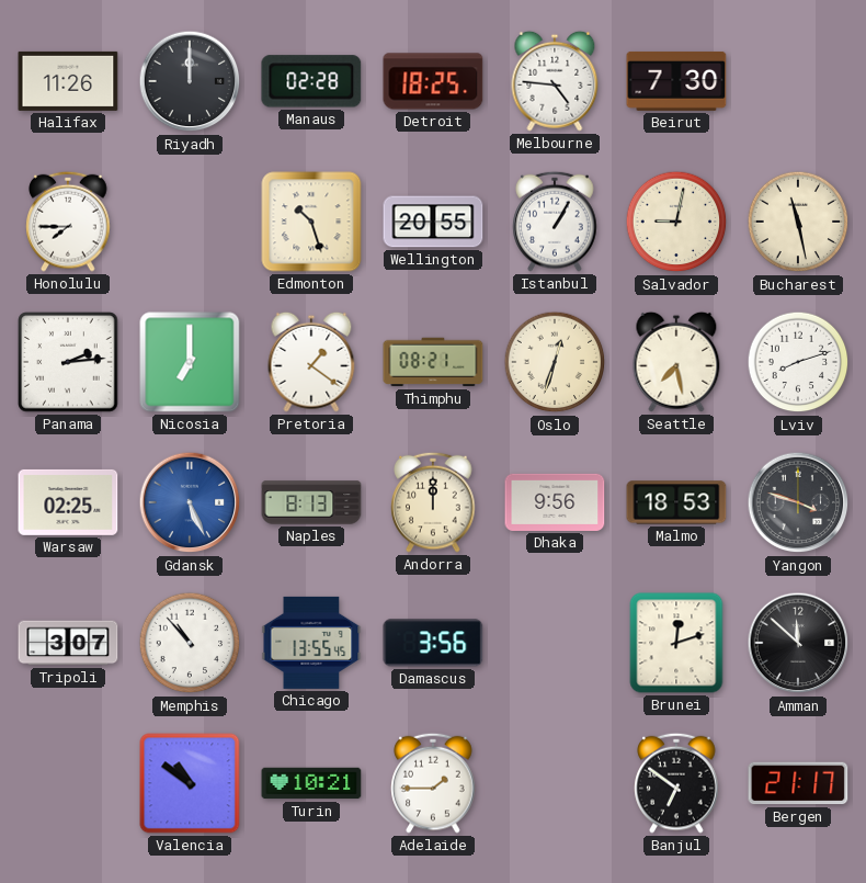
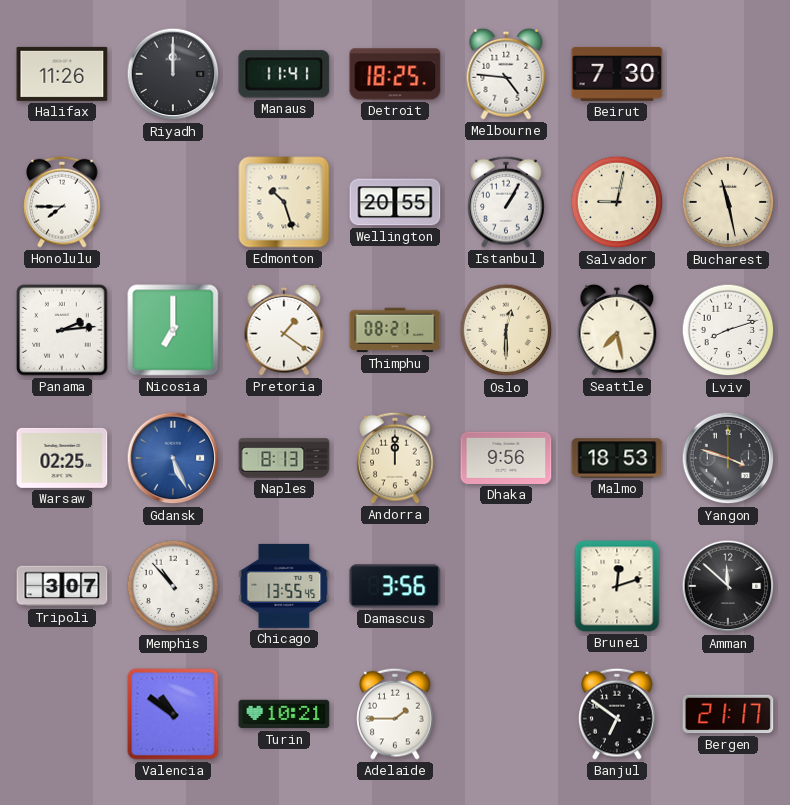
Manaus: 02:28 -> 11:41 (284, 74)
Oslo: 12:33 -> 12:30 (506, 330)
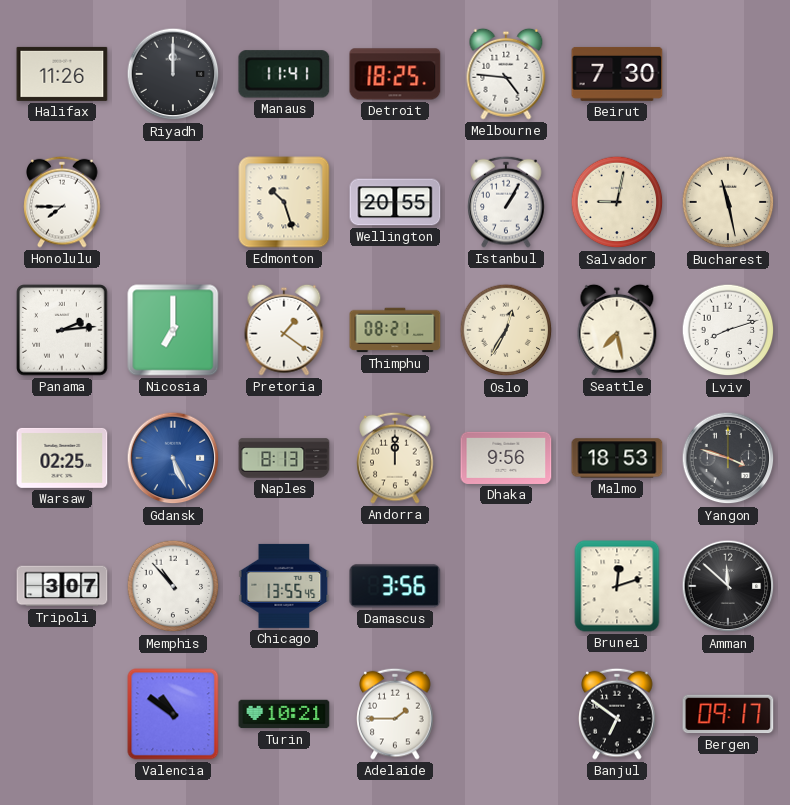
Oslo: 12:30 -> 12:35 (506, 330)
Bergen: 21:17 -> 09:17 (728, 714)
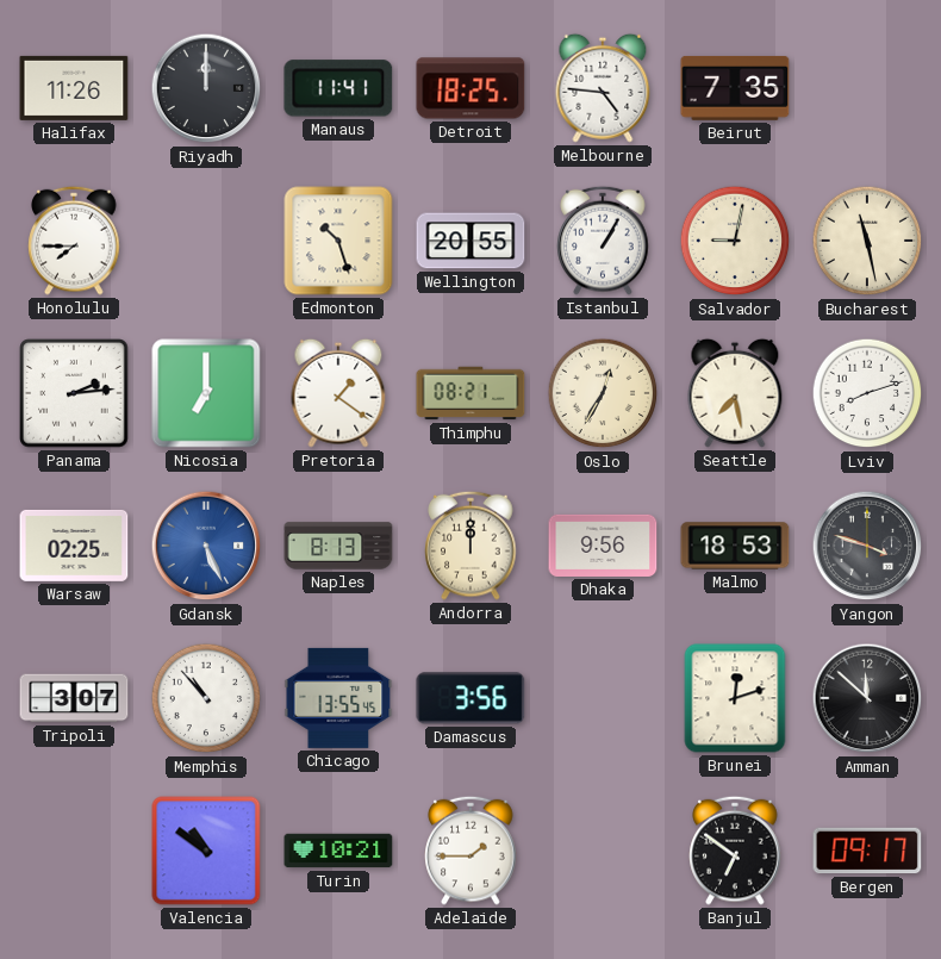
Beirut: 7:30 -> 7:35 (735, 88)
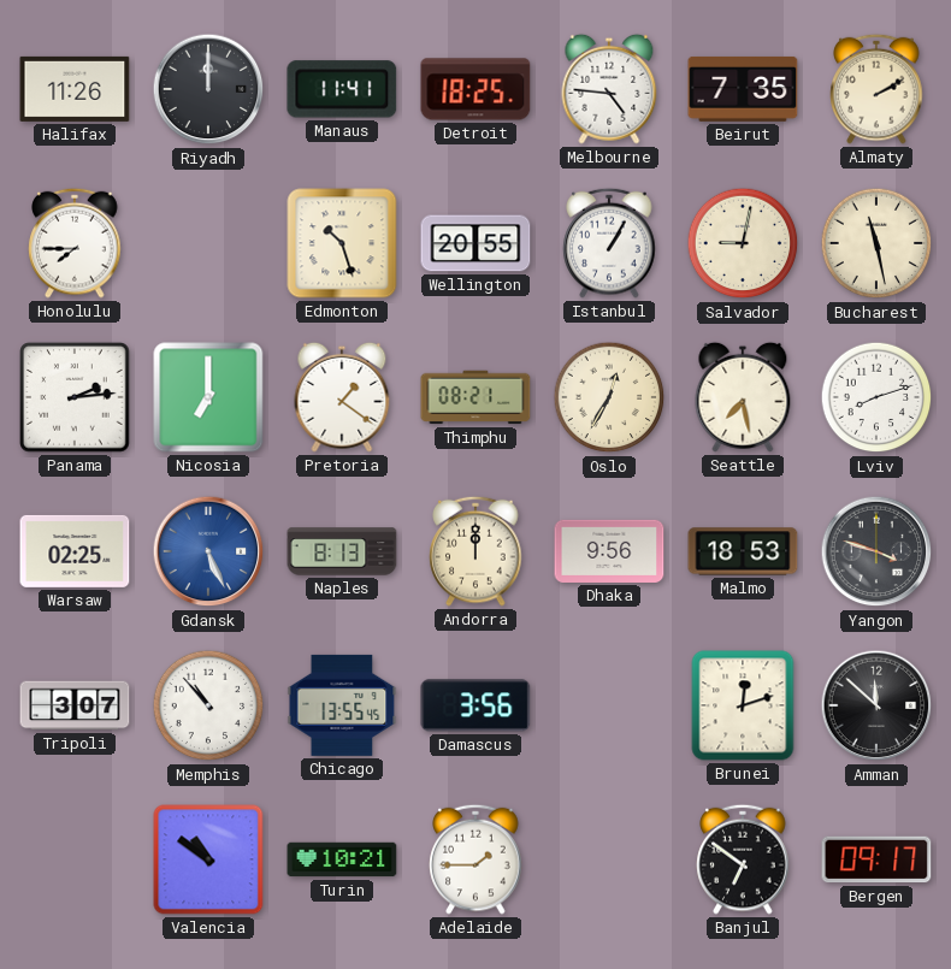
Almaty: none -> 2:10 (876, 89)
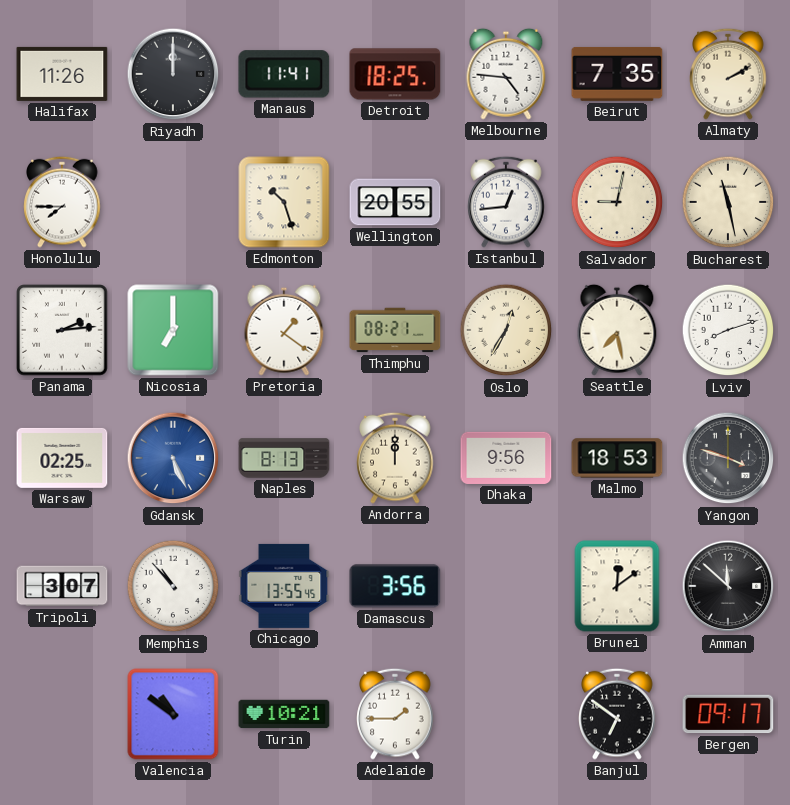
Istanbul: 1:05 -> 12:44 (506, 202)
Brunei: 12:12 -> 12:09 (617, 586)
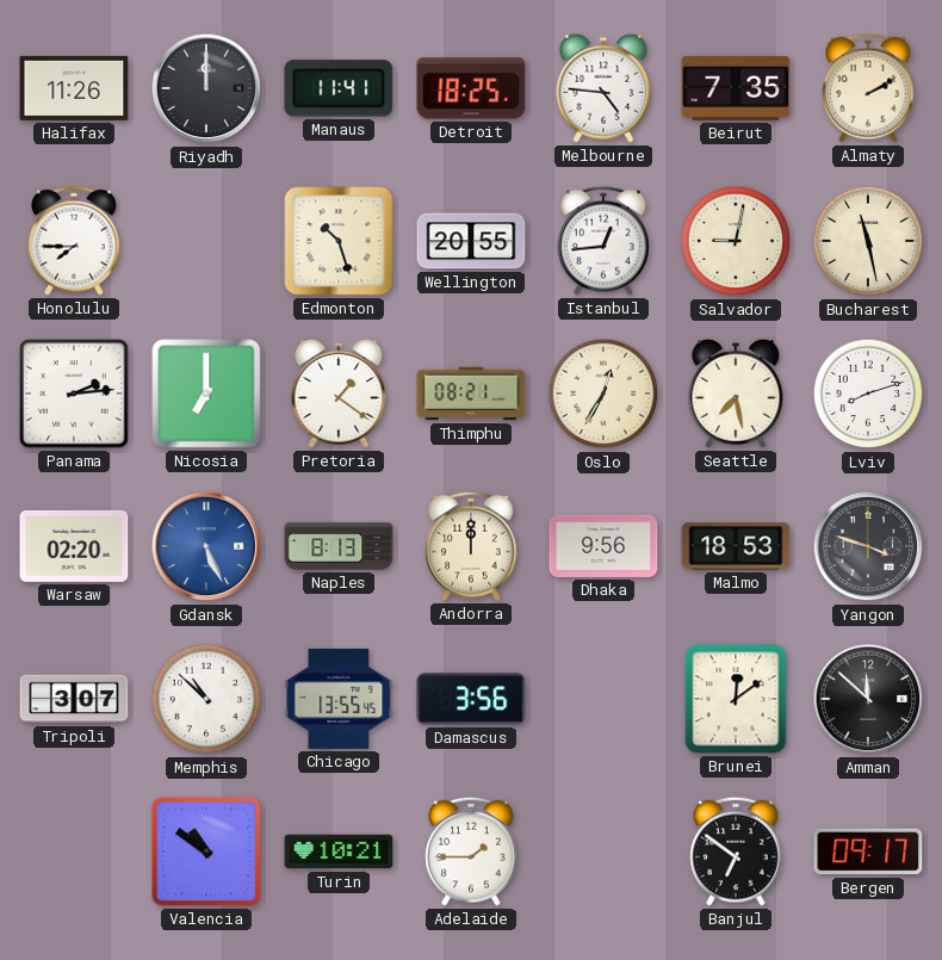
Warsaw: 02:25 -> 02:20 (74, 546)
Memphis: 10:53 -> 10:52 (206, 699)
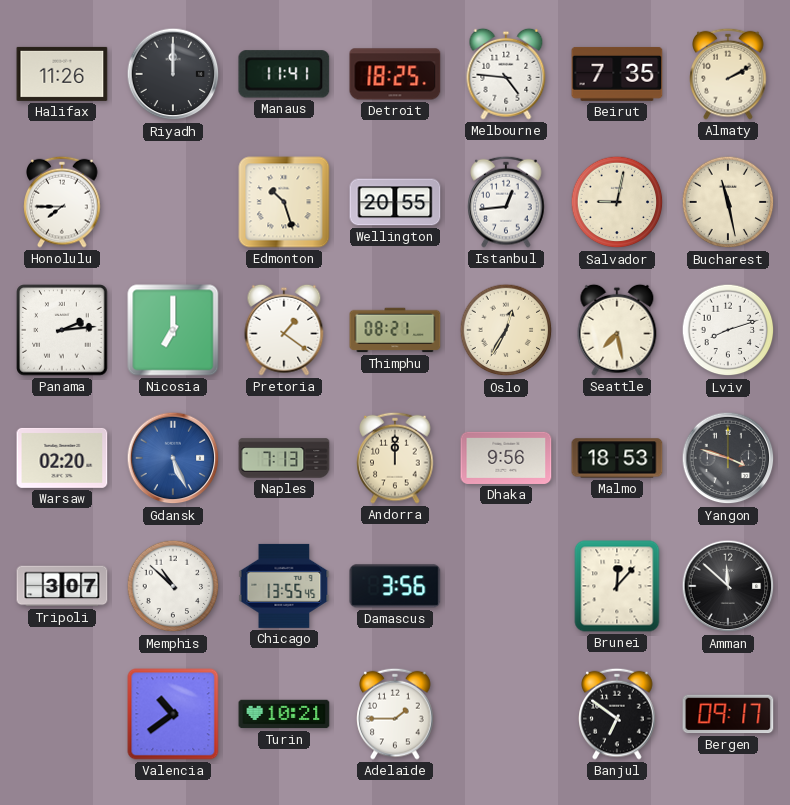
Naples: 8:13 -> 7:13 (284, 458)
Brunei: 12:09 -> 12:07 (617, 586)
Valencia: 10:51 -> 10:39 (173, 714)
